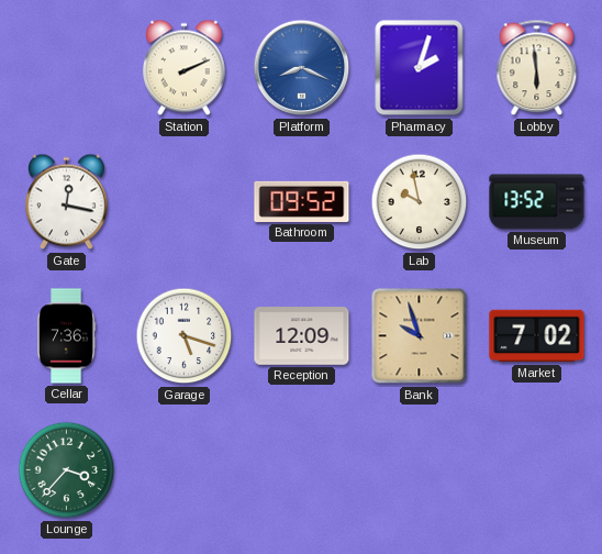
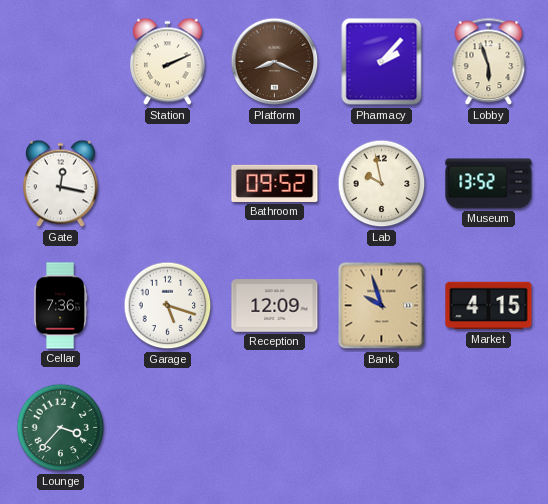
Platform dial: blue -> brown (275, 62)
Pharmacy: 2:03 -> 2:07 (382, 62)
Lobby: 5:59 -> 5:57 (489, 62)
Market: 7:02 -> 4:15 (489, 306)
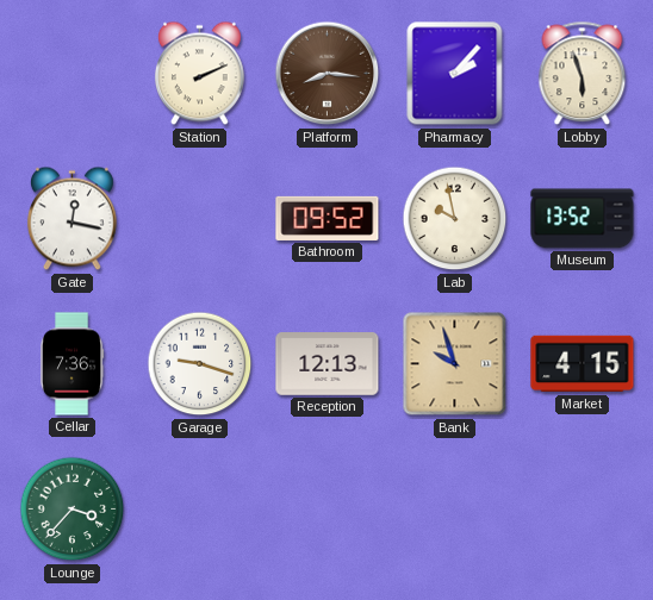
Platform: 8:19 -> 8:16 (328, 74)
Garage: 5:18 -> 9:18 (200, 364)
Reception: 12:09 -> 12:13 (328, 364)
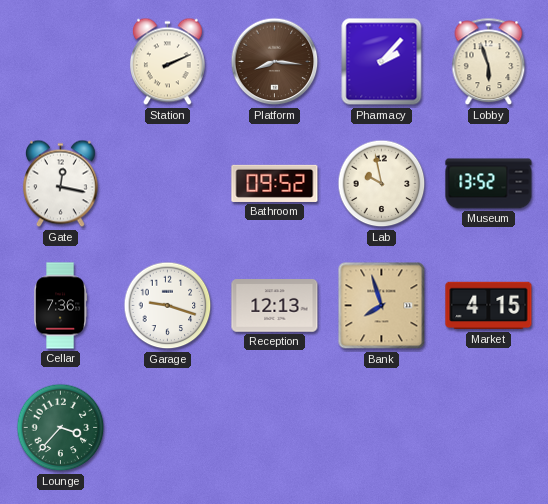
Bank: 9:57 -> 7:57 (382, 306)
